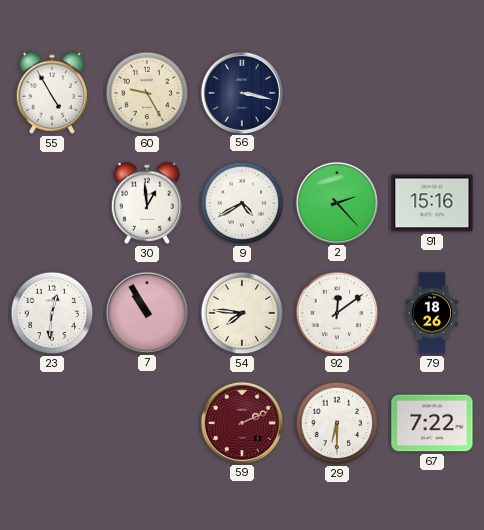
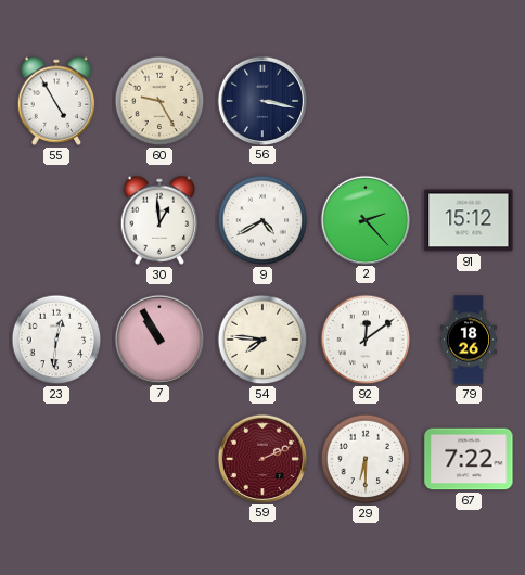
91: 15:16 -> 15:12 (469, 220)
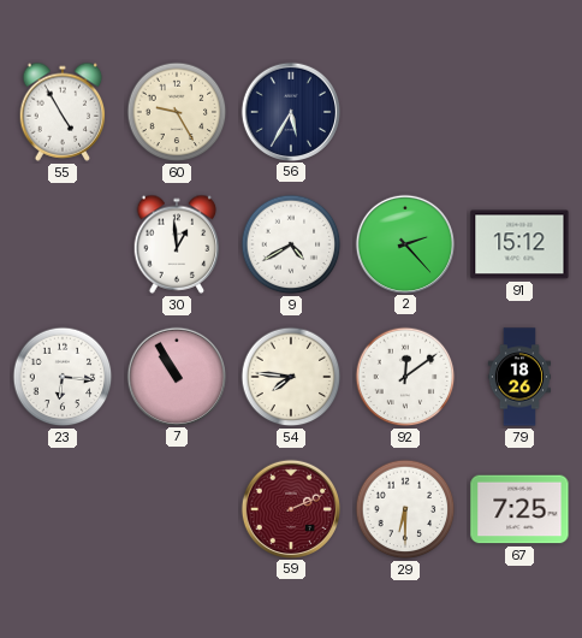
56: 3:17 -> 5:35 (290, 111)
23: 12:31 -> 6:16 (63, 377)
67: 7:22 -> 7:25 (519, 509)
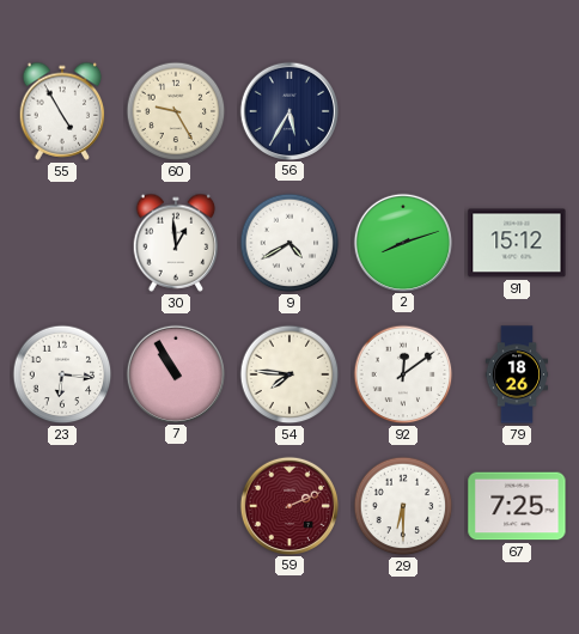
2: 2:23 -> 8:12 (402, 242)
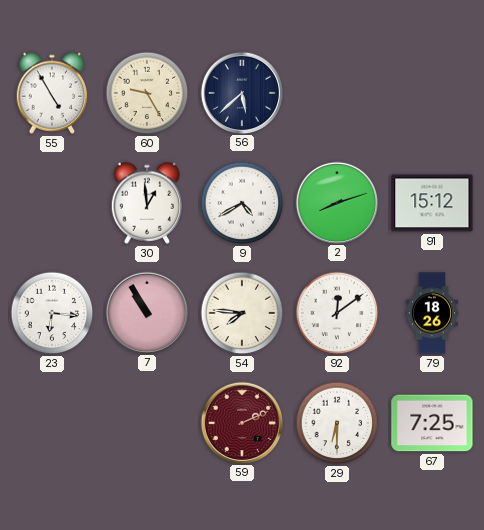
56: 5:35 -> 5:38 (241, 92)
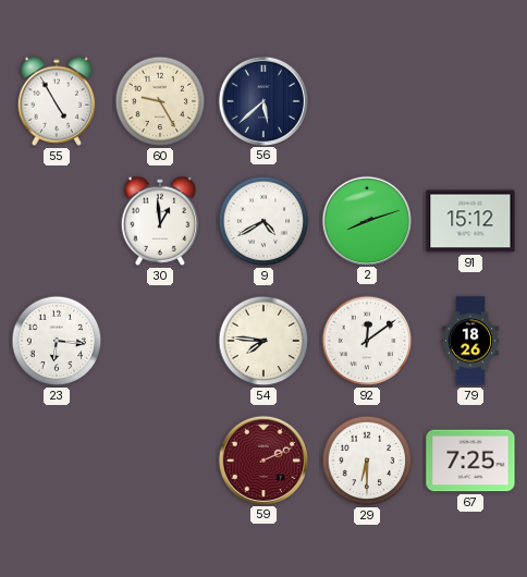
7: 10:55 -> none (146, 312)
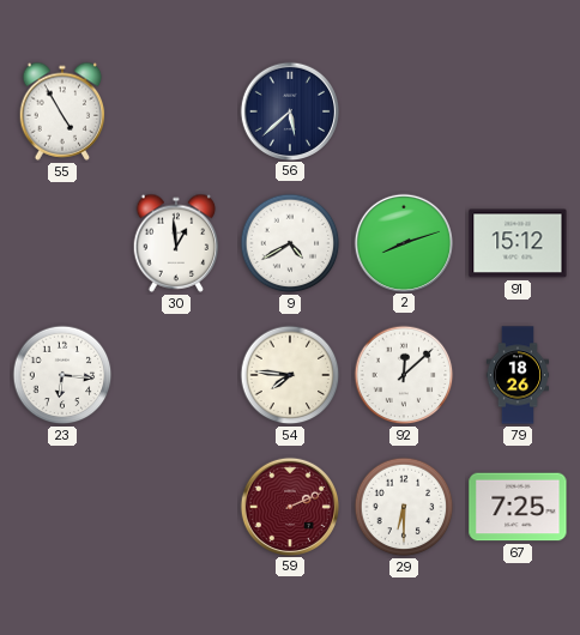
60: 9:25 -> none (160, 101)
92: 12:09 -> 12:08 (404, 375)
